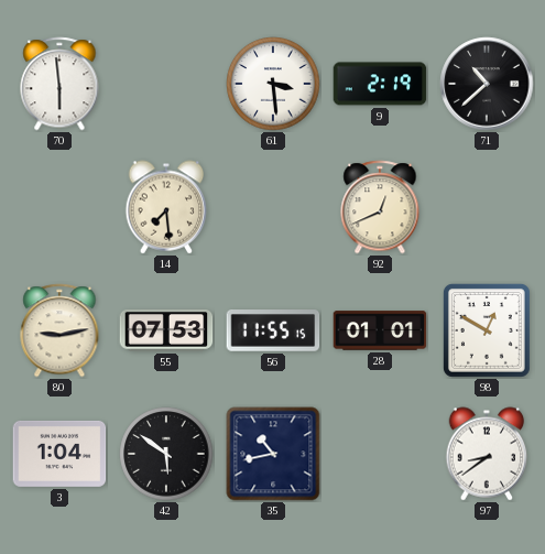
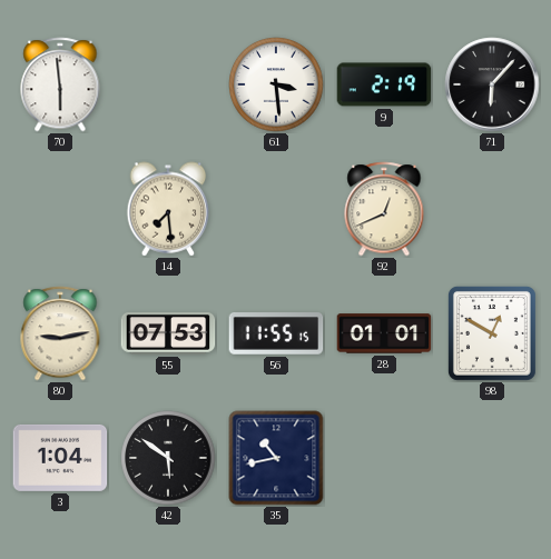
71: 10:38 -> 6:07 (492, 84)
97: 8:39 -> none (487, 454)
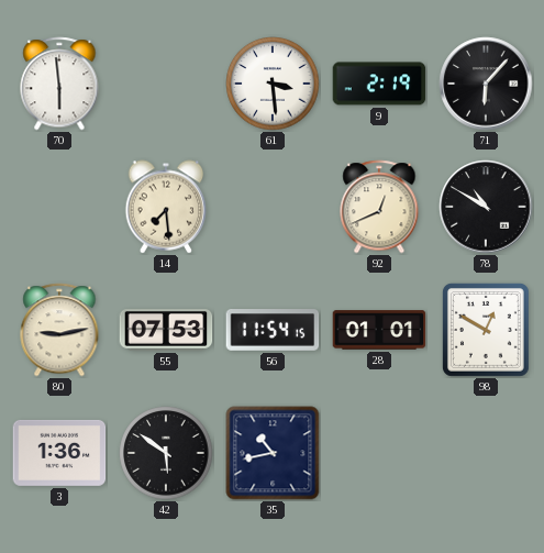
78: none -> 10:50 (486, 207)
56: 11:55 -> 11:54 (273, 331)
3: 1:04 -> 1:36 (59, 453)
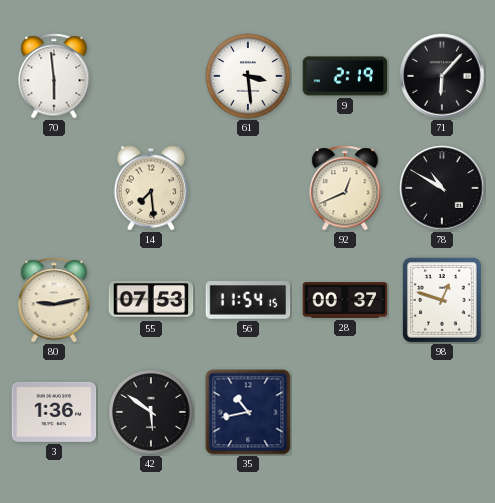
28: 01:01 -> 00:37 (345, 300)
98: 12:50 -> 12:48 (442, 300)
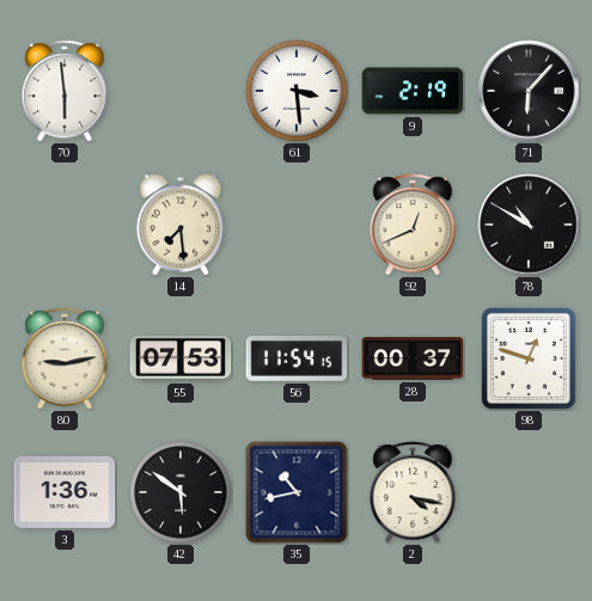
2: none -> 4:17 (413, 492)
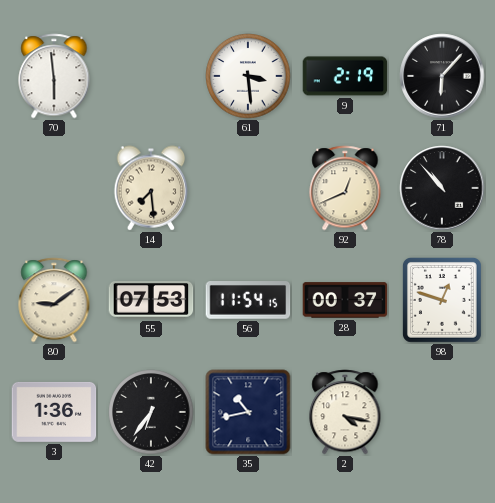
78: 10:50 -> 10:53 (442, 188)
80: 9:13 -> 9:09 (54, 300)
42: 5:51 -> 6:36 (151, 412)
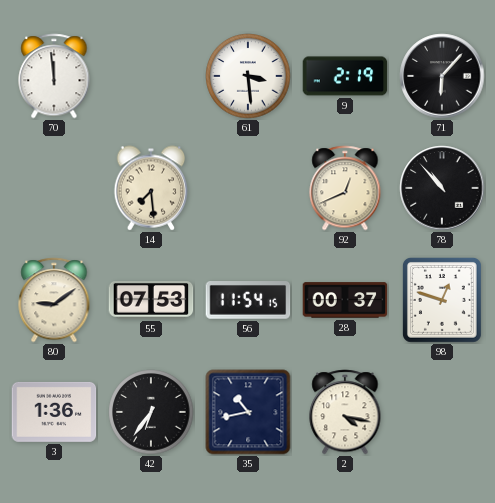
70: 5:59 -> 11:59 (54, 76)
